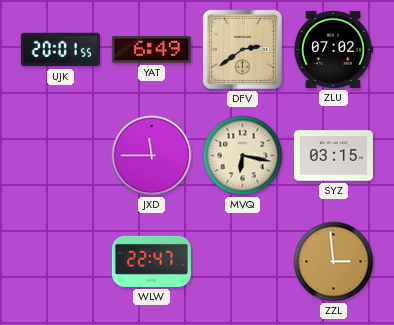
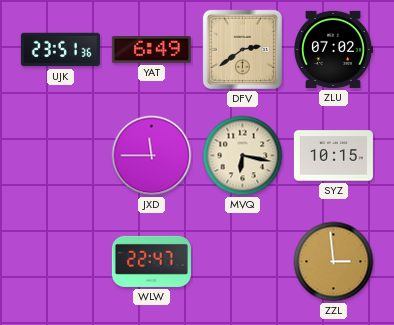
UJK: 20:01 -> 23:51 (60, 50)
SYZ: 03:15 -> 10:15 (333, 156)
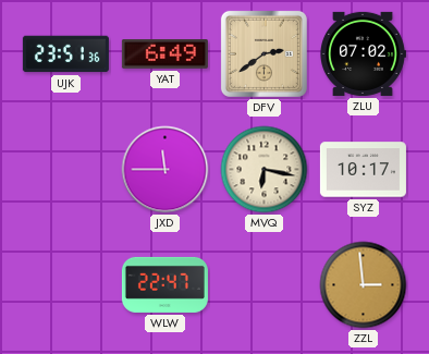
SYZ: 10:15 -> 10:17 (363, 170)
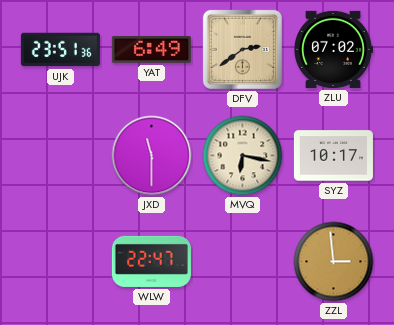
JXD: 11:45 -> 11:30 (152, 156)
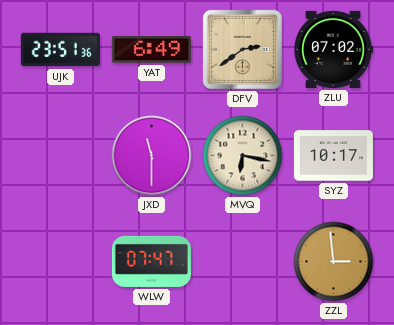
WLW: 22:47 -> 07:47 (151, 261)
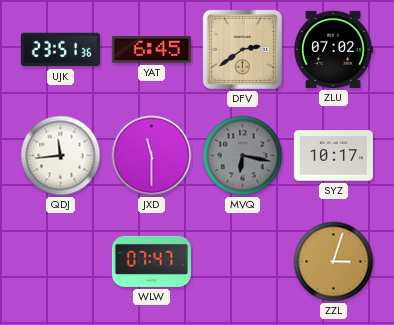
YAT: 6:49 -> 6:45 (151, 50)
QDJ: none -> 11:44 (61, 156)
MVQ dial: cream -> grey (243, 156)
ZZL: 2:59 -> 3:03 (334, 262)
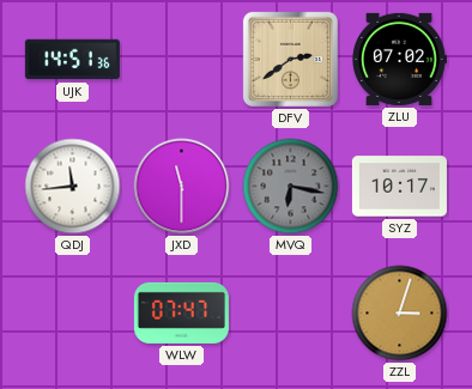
UJK: 23:51 -> 14:51 (72, 60)
YAT: 6:45 -> none (151, 50)
